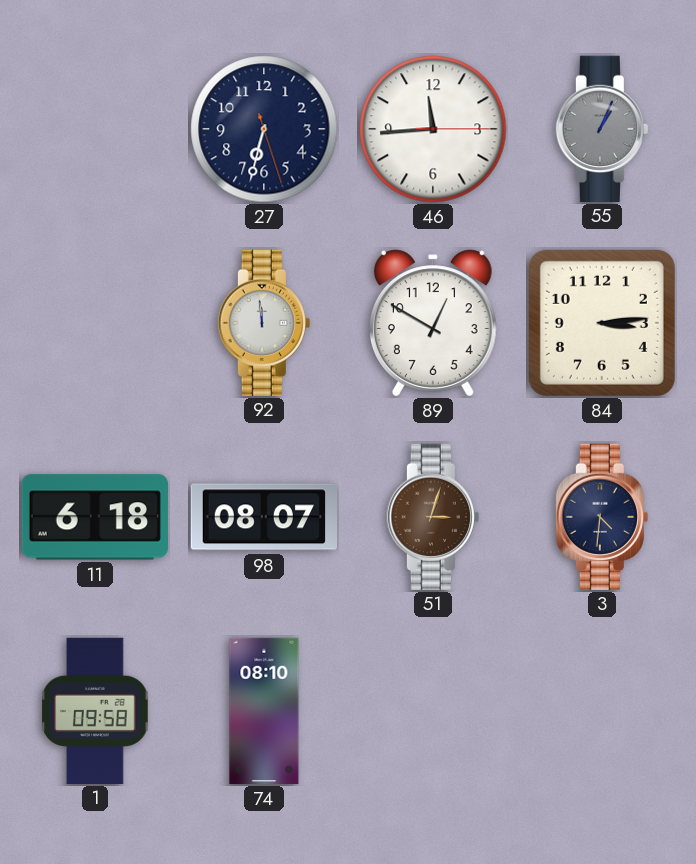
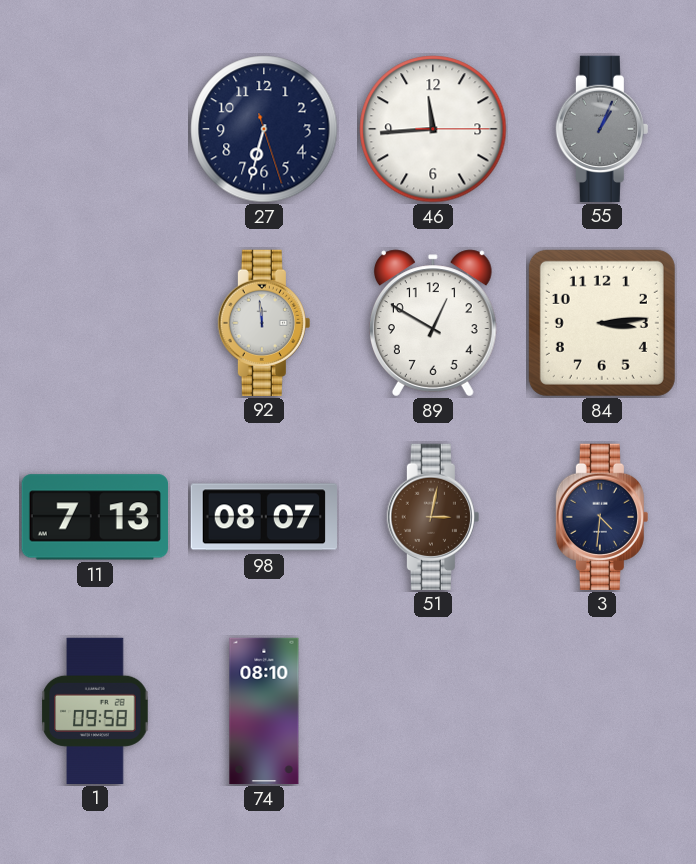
11: 6:18 -> 7:13 (95, 517)
51: 3:03 -> 3:02 (433, 516)
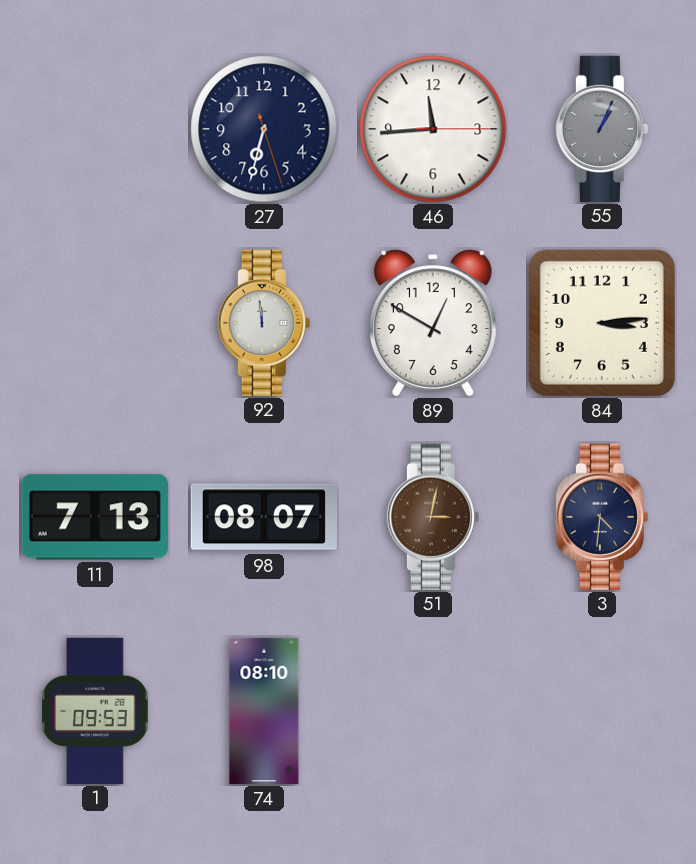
1: 09:58 -> 09:53 (95, 710)
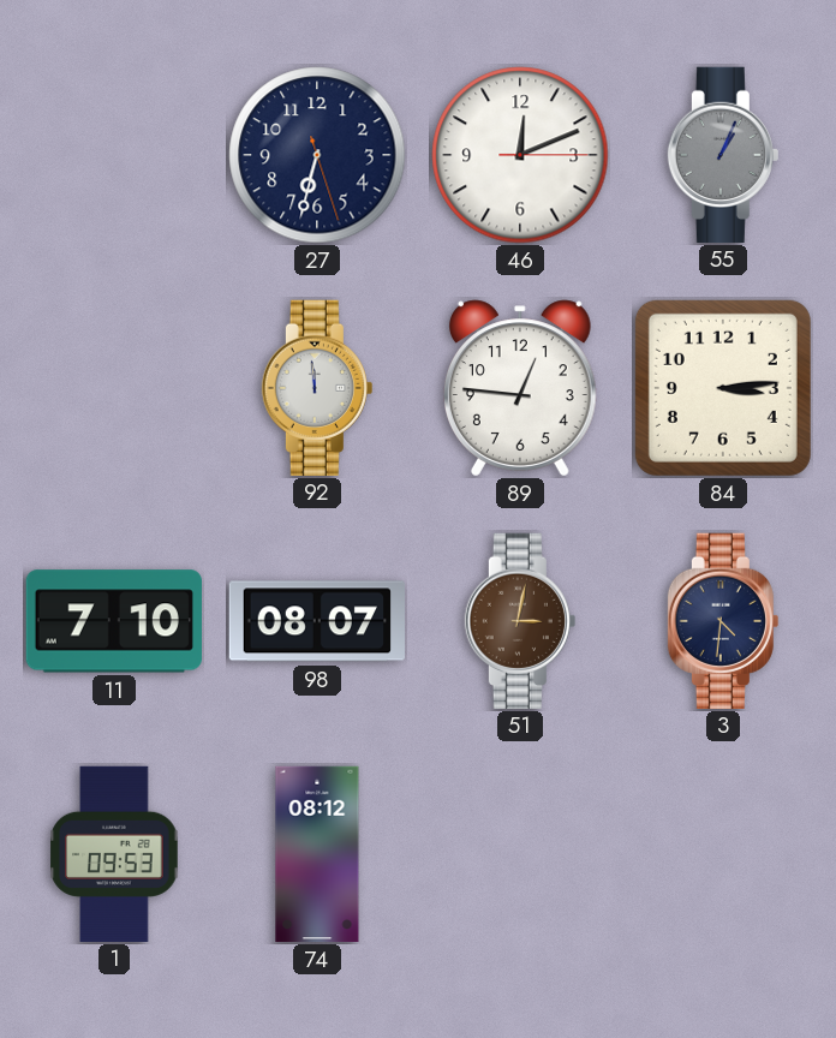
46: 11:44 -> 12:11 (520, 155)
89: 12:50 -> 12:46 (520, 388)
11: 7:13 -> 7:10 (114, 621)
74: 08:10 -> 08:12 (317, 854)
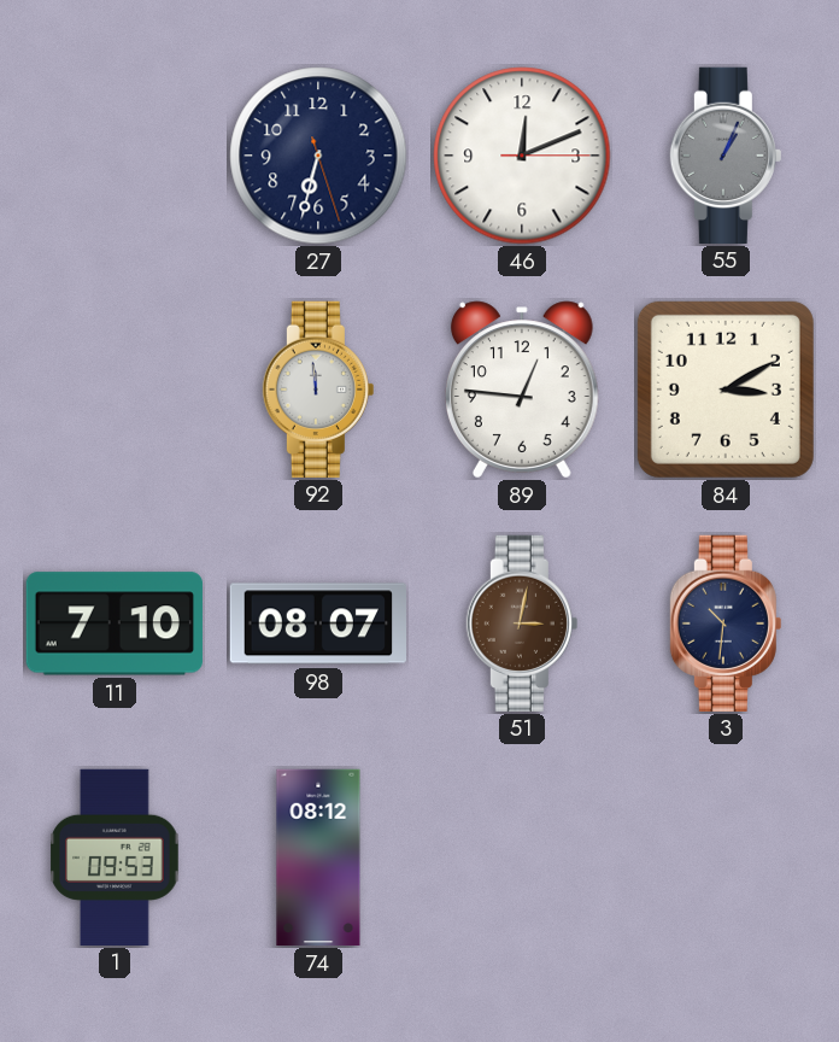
84: 3:14 -> 3:10 (726, 390)
3: 4:31 -> 10:31 (726, 622)
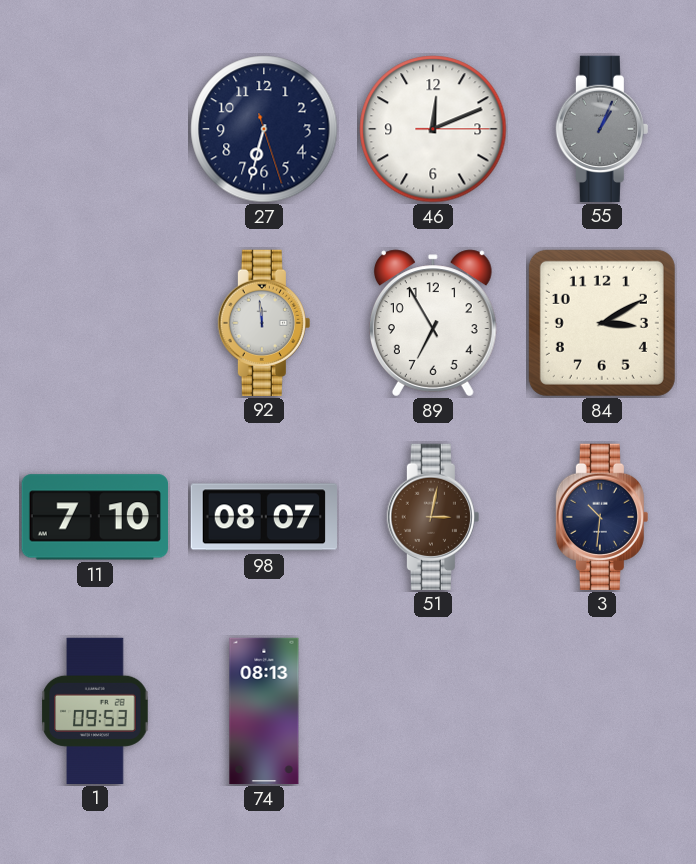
89: 12:46 -> 6:55 (433, 323)
74: 08:12 -> 08:13 (264, 711)
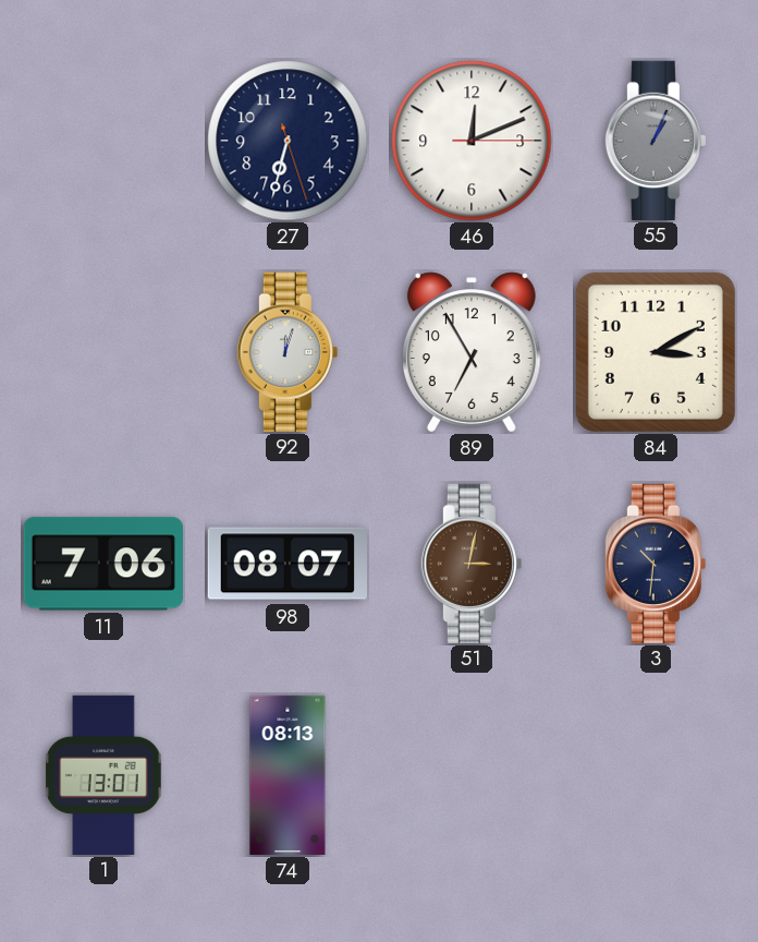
92: 11:59 -> 12:03 (288, 351)
11: 7:10 -> 7:06 (103, 564)
1: 09:53 -> 13:01 (103, 774)
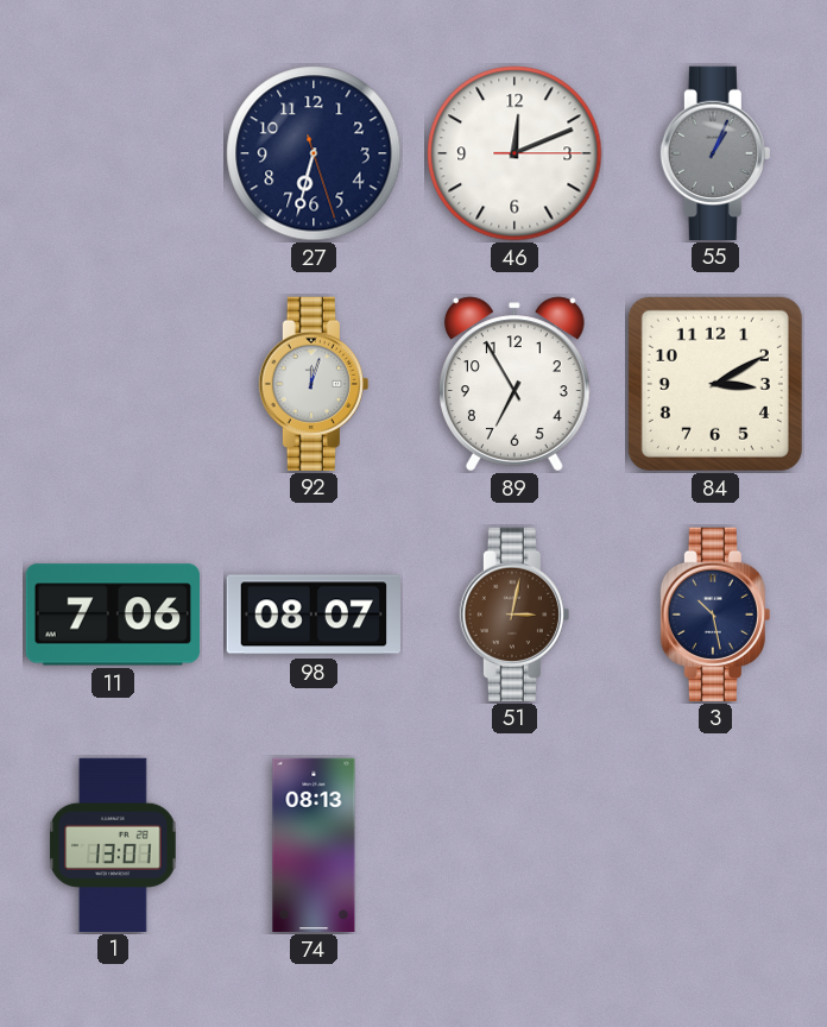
3: 10:31 -> 10:28 (715, 613)
